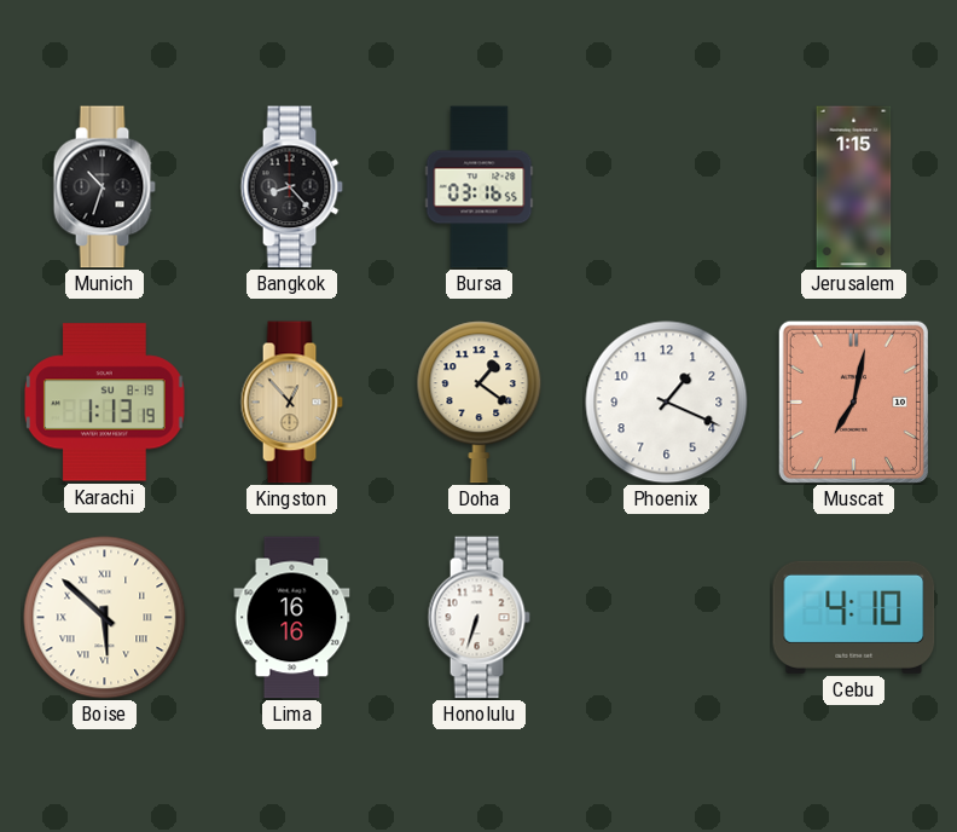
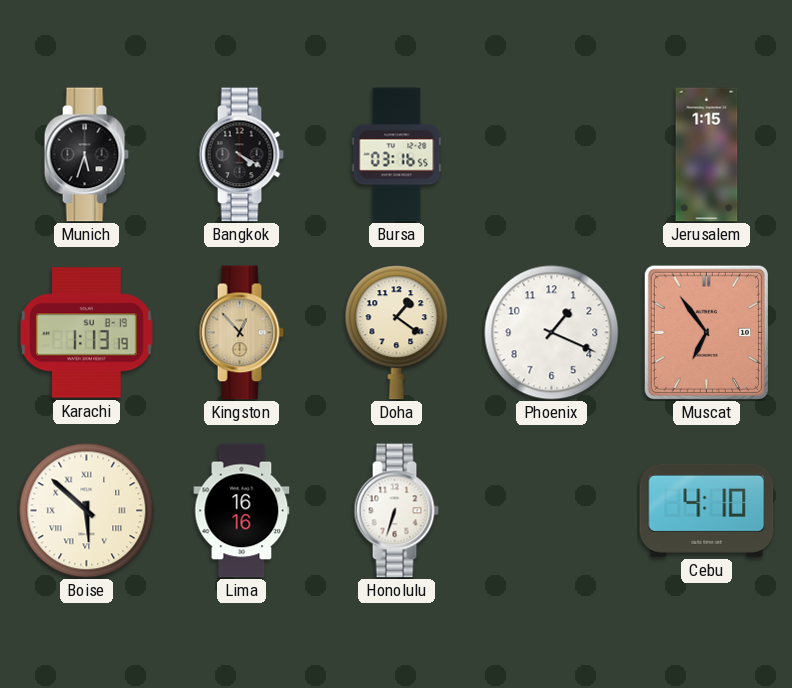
Munich: 10:33 -> 5:33 (86, 155)
Bangkok: 8:23 -> 4:20 (241, 155)
Muscat: 7:02 -> 6:54 (706, 332)
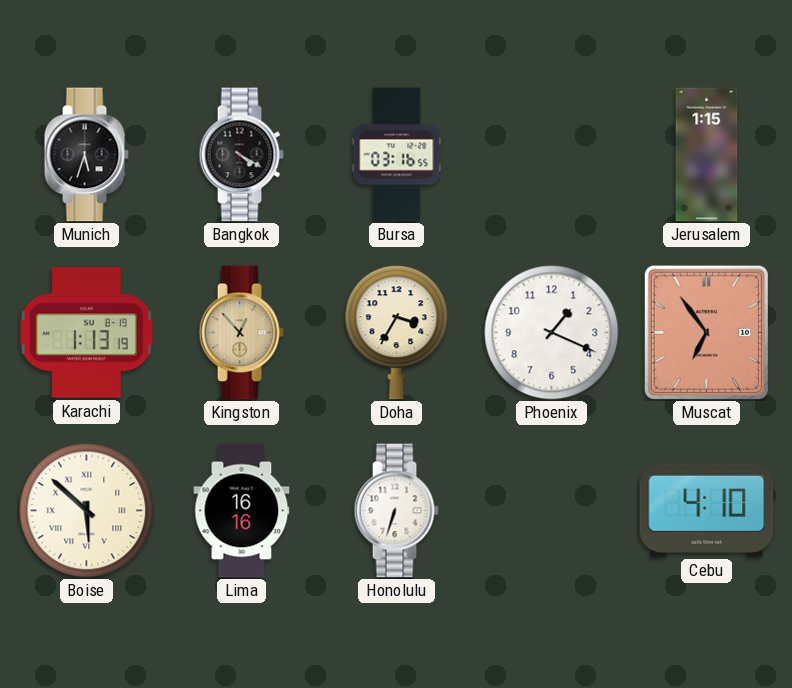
Doha: 1:21 -> 3:35 (397, 333)
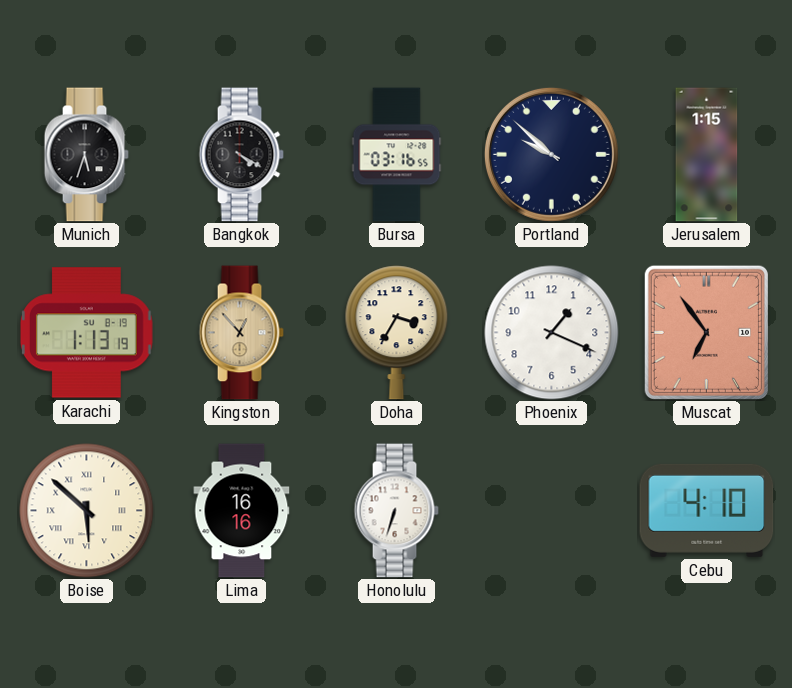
Portland: none -> 9:52 (551, 154)
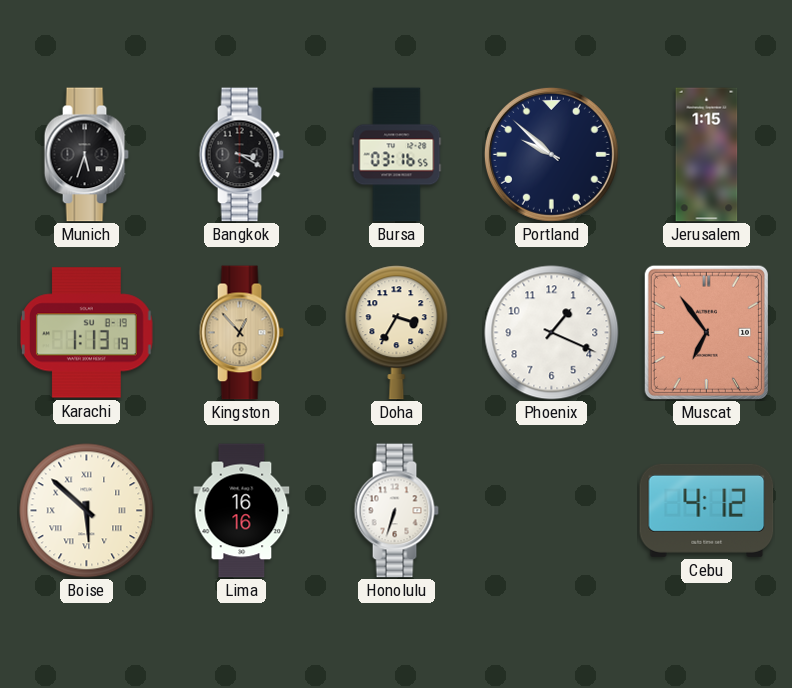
Bangkok: 4:20 -> 3:20 (241, 155)
Cebu: 4:10 -> 4:12 (707, 510)
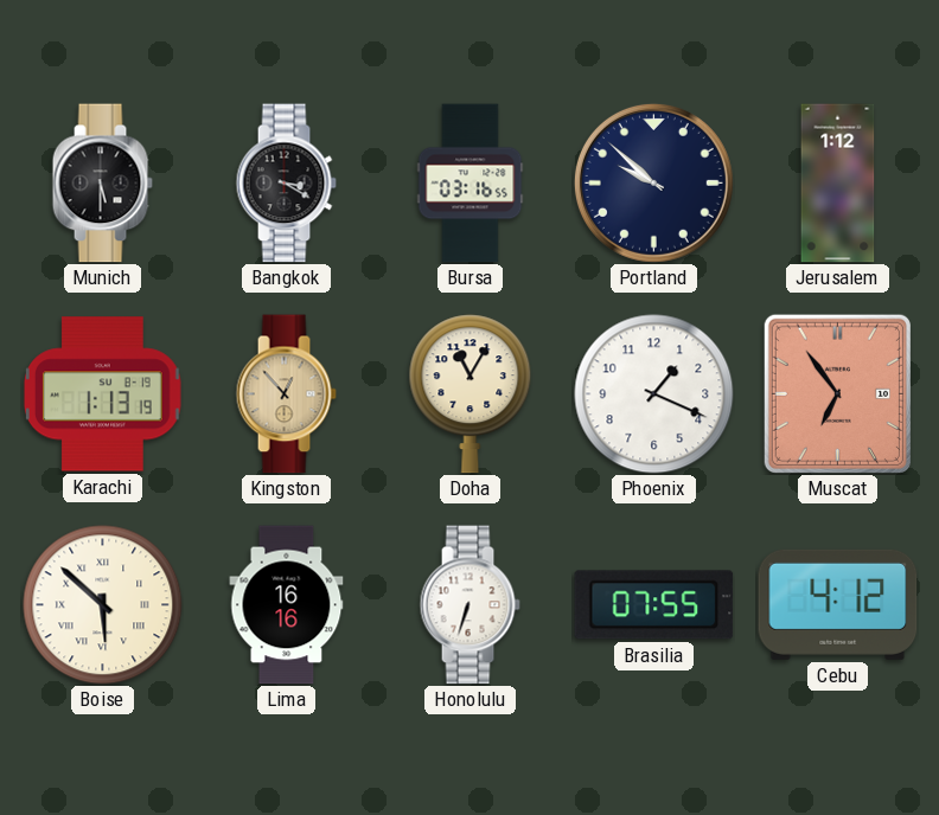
Munich: 5:33 -> 5:30 (102, 184)
Jerusalem: 1:15 -> 1:12 (838, 184)
Doha: 3:35 -> 11:05 (471, 394)
Brasilia: none -> 07:55 (654, 605)
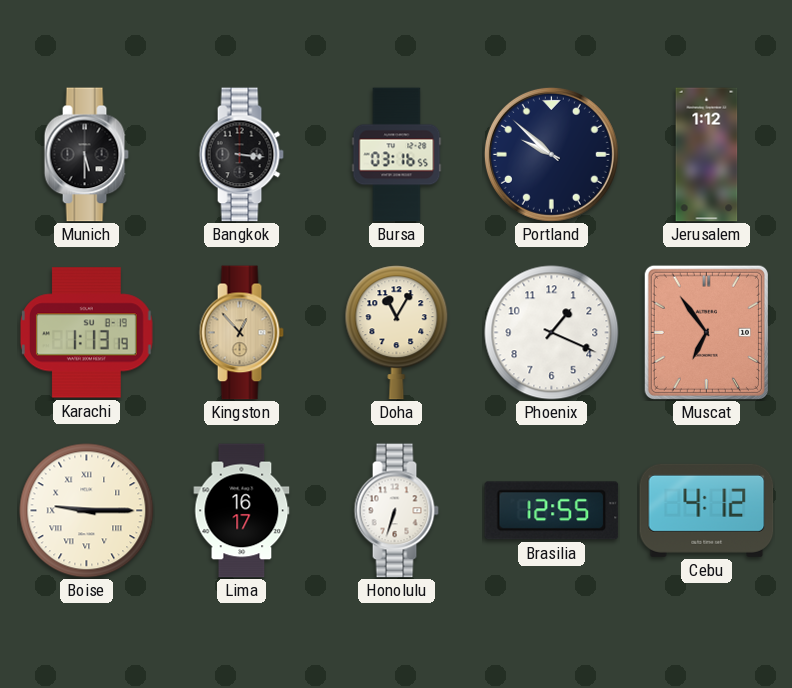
Bangkok: 3:20 -> 3:16 (241, 155)
Boise: 5:52 -> 9:15 (87, 511)
Lima: 16:16 -> 16:17 (242, 511)
Brasilia: 07:55 -> 12:55 (552, 511)
